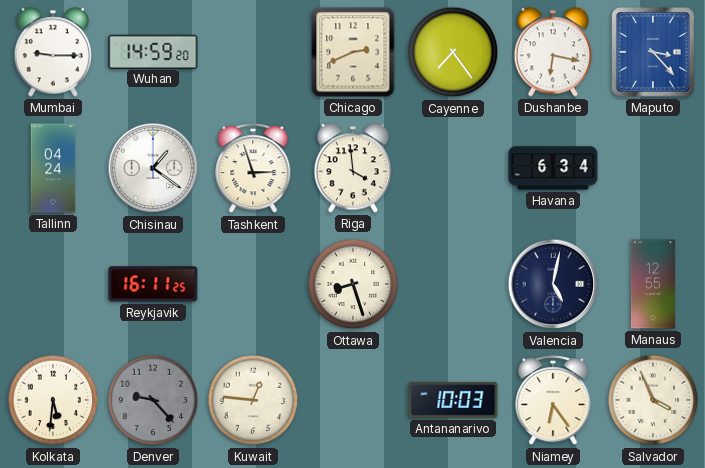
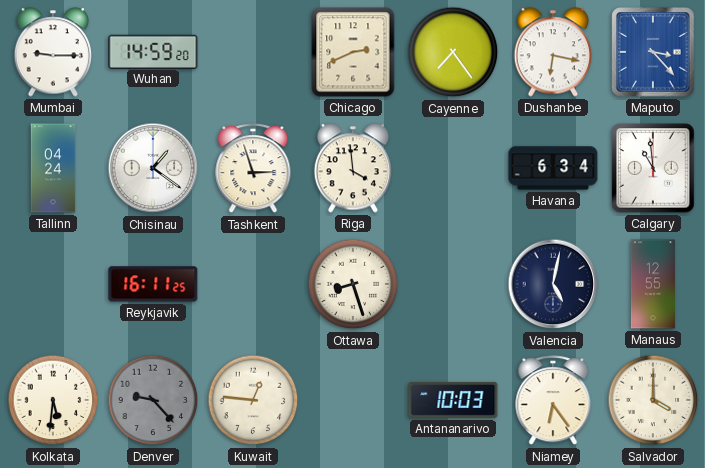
Calgary: none -> 10:59 (653, 168)
Salvador: 3:56 -> 4:00 (653, 400)
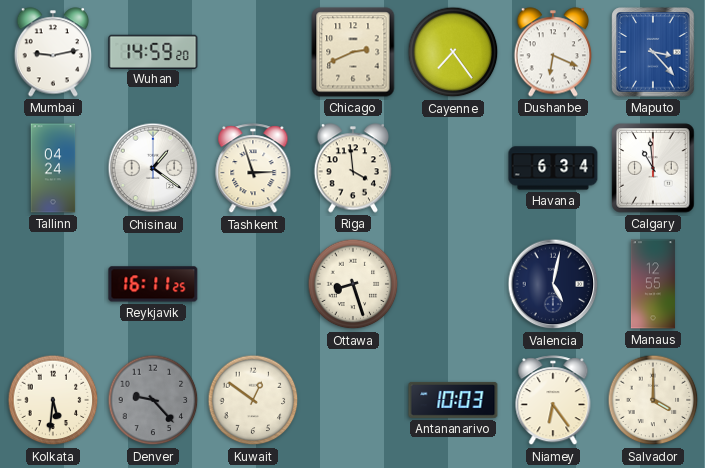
Mumbai: 9:15 -> 9:13 (53, 52)
Dushanbe: 6:17 -> 6:19 (553, 52)
Kuwait: 12:46 -> 12:51 (253, 400)
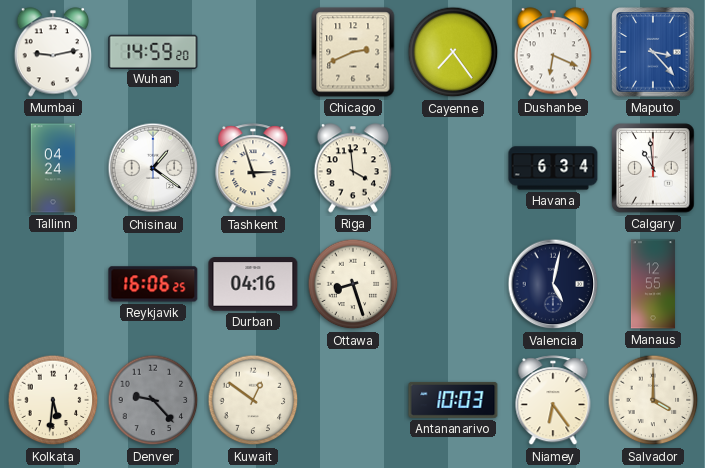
Reykjavik: 16:11 -> 16:06 (153, 284)
Durban: none -> 04:16 (253, 284)
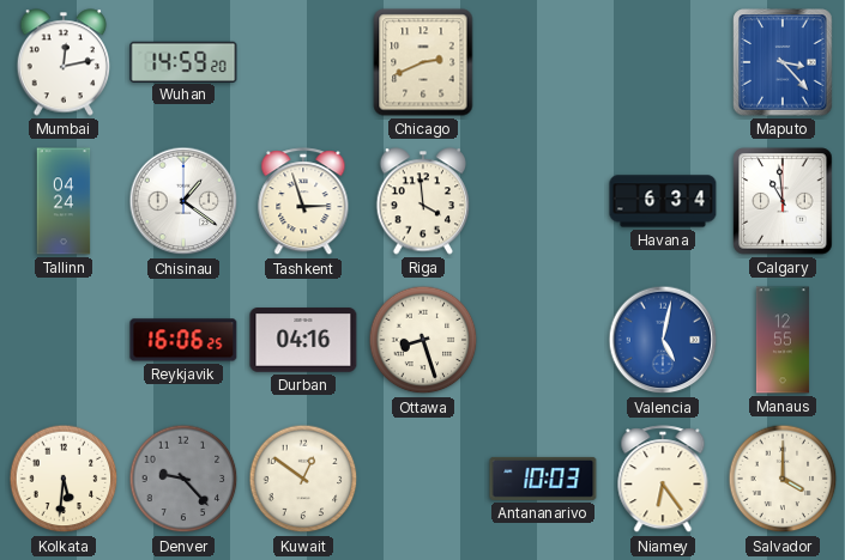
Mumbai: 9:13 -> 12:13 (64, 62)
Cayenne: 7:24 -> none (453, 52)
Dushanbe: 6:19 -> none (553, 52)
Valencia dial: navy -> blue (663, 340)
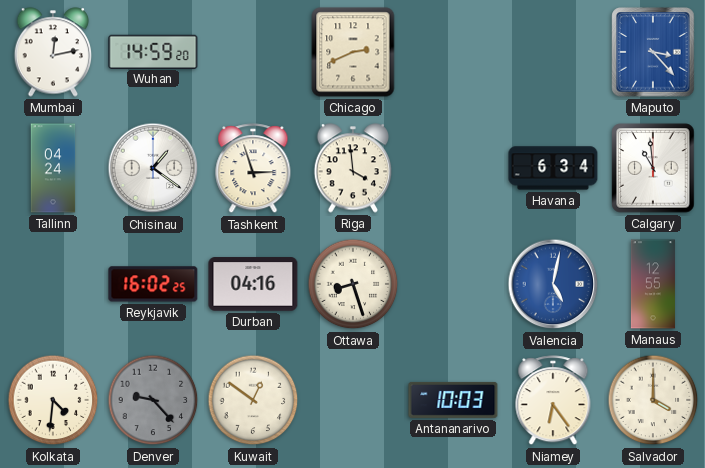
Reykjavik: 16:06 -> 16:02 (153, 284)
Kolkata: 5:31 -> 4:31 (53, 400)
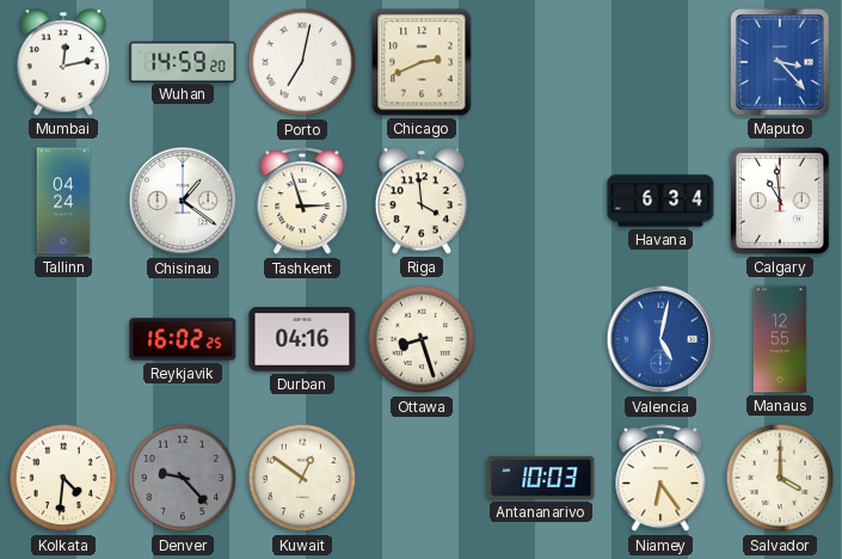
Porto: none -> 7:02 (302, 62)
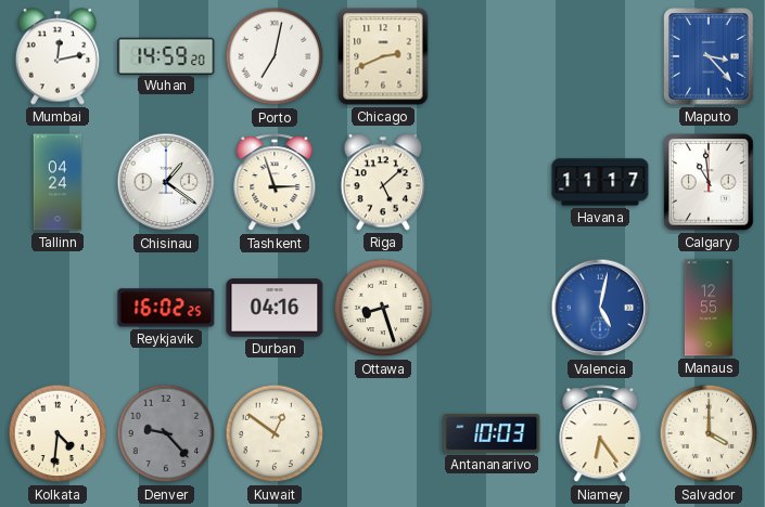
Riga: 3:59 -> 5:08 (383, 182)
Havana: 6:34 -> 11:17 (600, 182)
